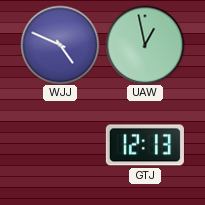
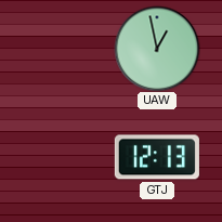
WJJ: 4:49 -> none (60, 45)
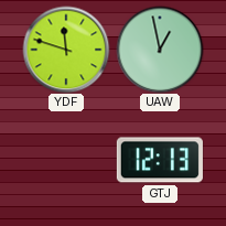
YDF: none -> 11:48 (66, 50)
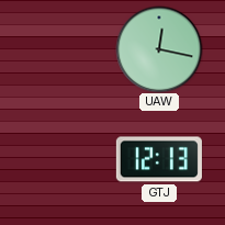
YDF: 11:48 -> none (66, 50)
UAW: 12:58 -> 12:17 (159, 49)
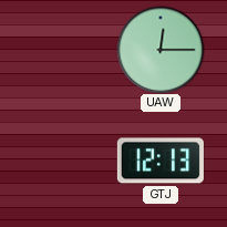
UAW: 12:17 -> 12:15 (161, 50)
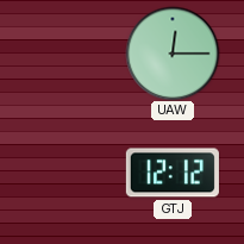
GTJ: 12:13 -> 12:12 (173, 173)
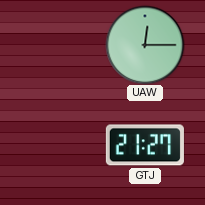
GTJ: 12:12 -> 21:27 (145, 145)
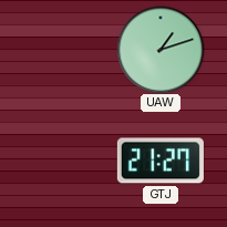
UAW: 12:15 -> 1:12 (161, 50)
